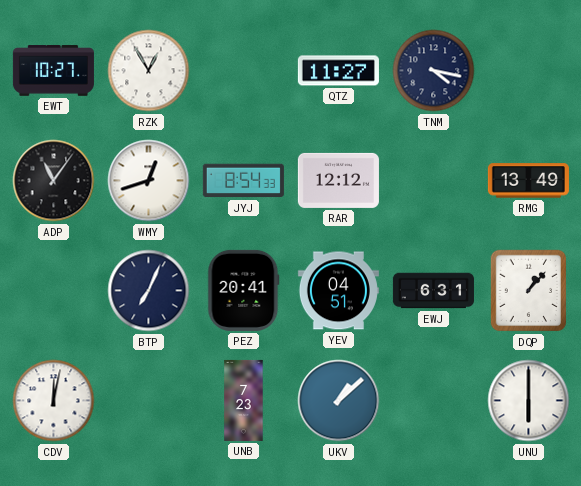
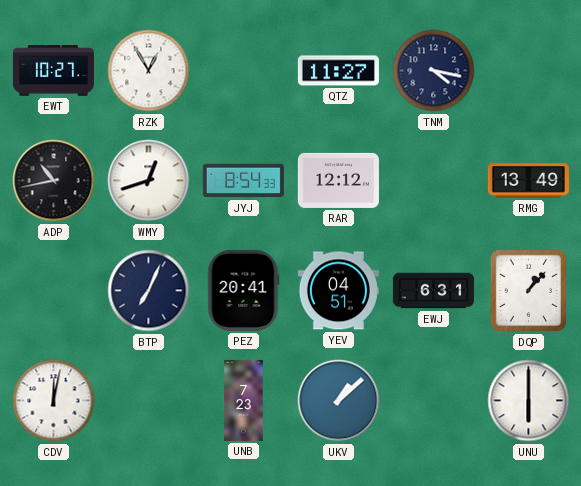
ADP: 11:06 -> 10:43 (54, 181)
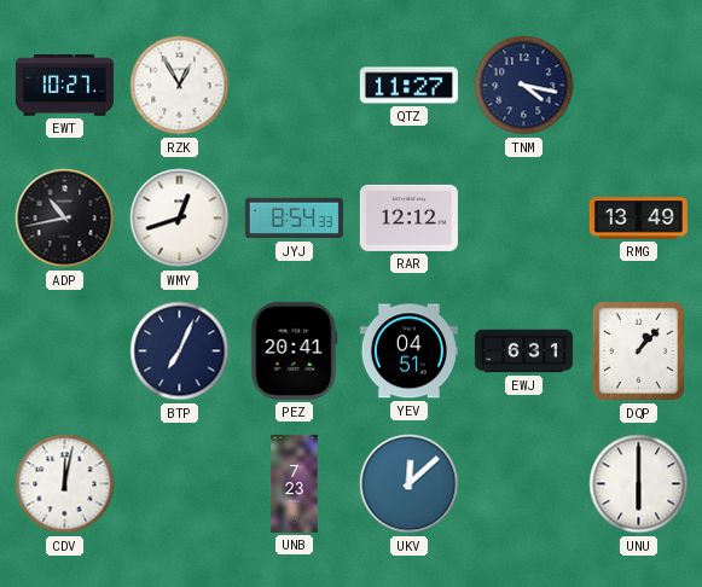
UKV: 1:08 -> 12:08 (410, 484)
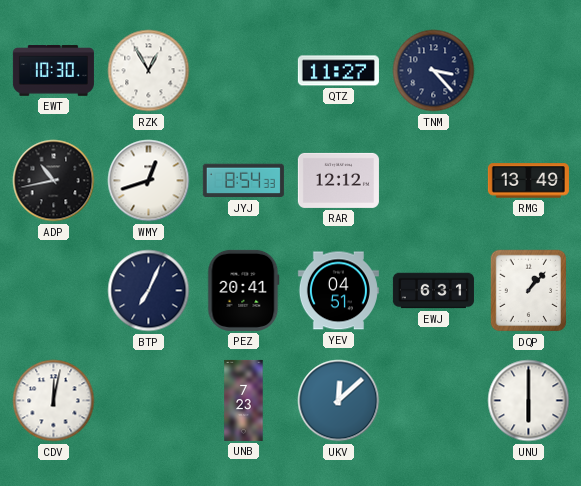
EWT: 10:27 -> 10:30 (53, 71)
TNM: 4:17 -> 3:23 (434, 71)
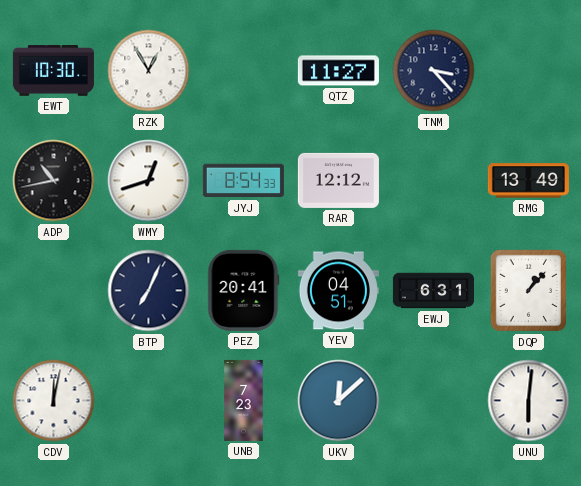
UNU: 6:00 -> 6:01 (529, 401)
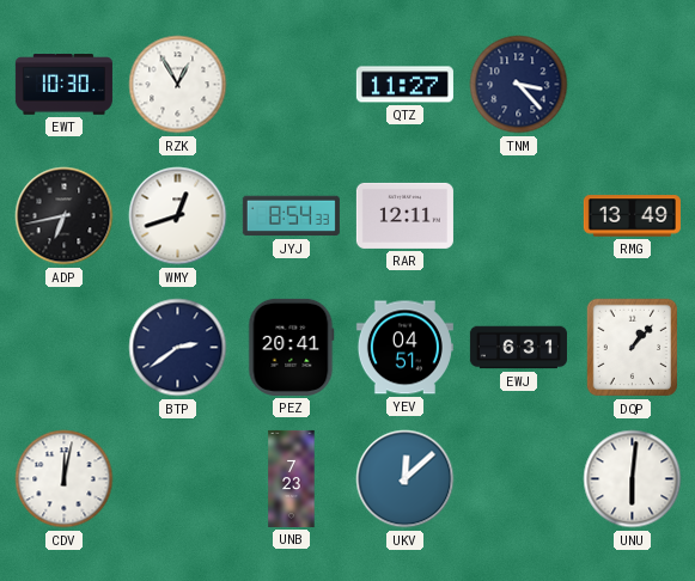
ADP: 10:43 -> 6:43 (65, 216)
RAR: 12:12 -> 12:11 (404, 215)
BTP: 7:04 -> 2:39 (178, 348)
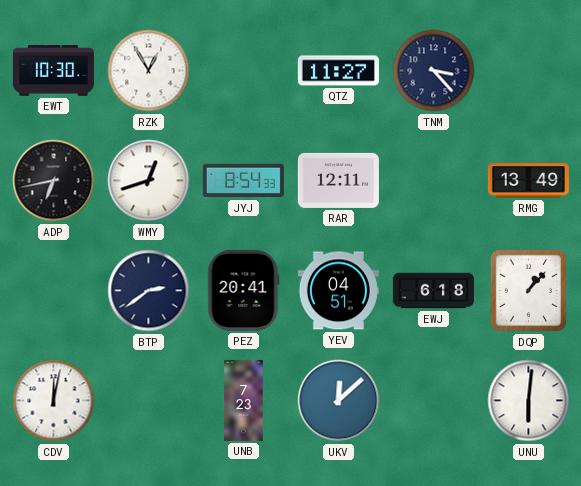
EWJ: 6:31 -> 6:18 (433, 291)
